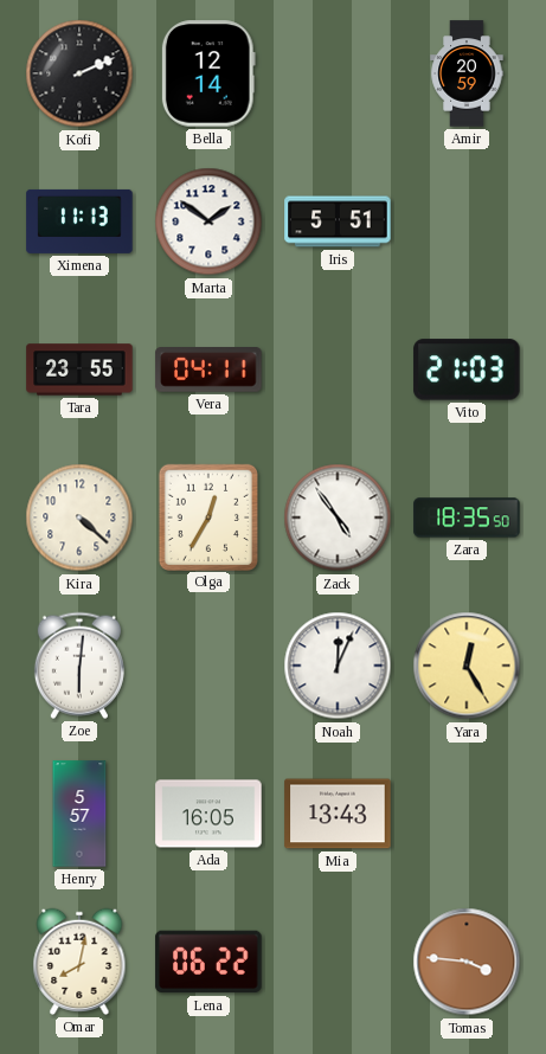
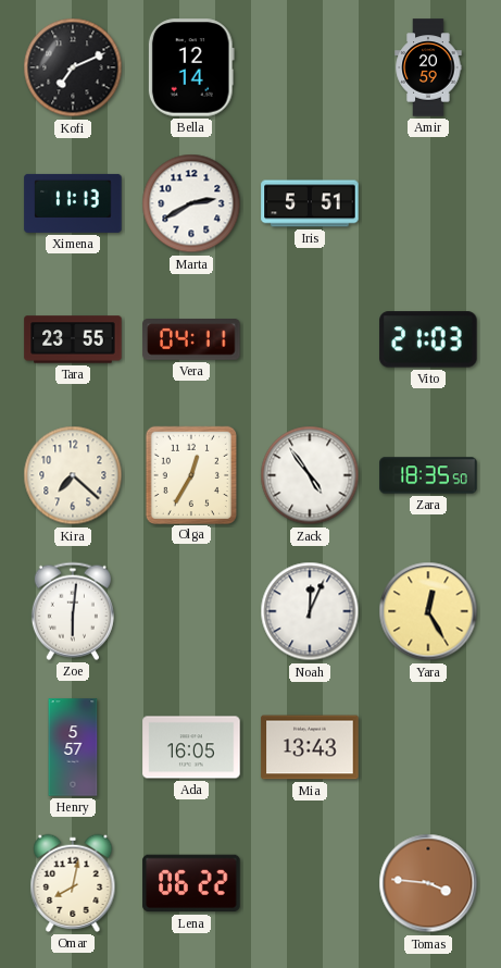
Kofi: 2:11 -> 7:11 (73, 67)
Marta: 1:51 -> 2:40 (191, 203)
Kira: 4:22 -> 7:22 (73, 475)
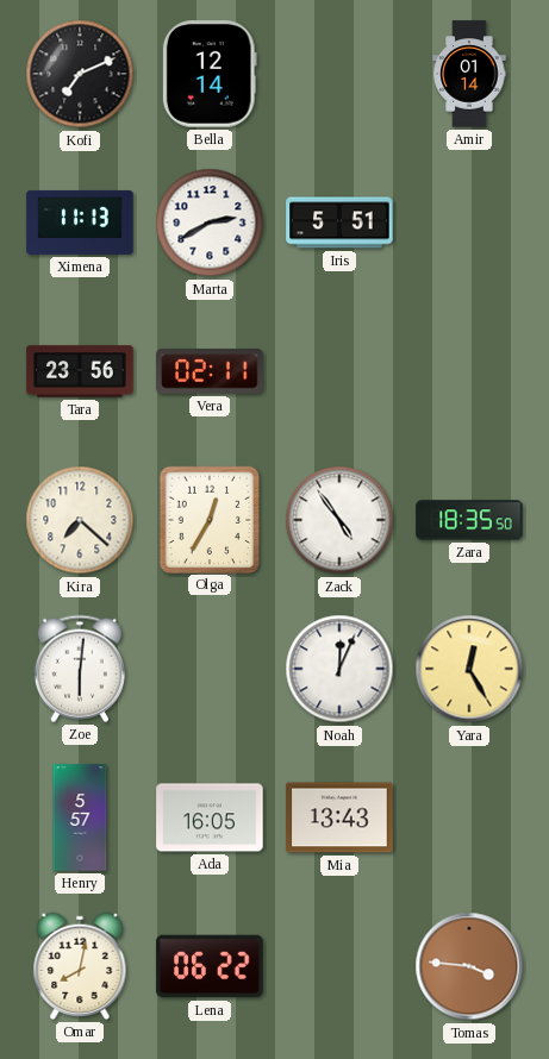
Amir: 20:59 -> 01:14 (469, 74)
Tara: 23:55 -> 23:56 (80, 371)
Vera: 04:11 -> 02:11 (210, 372)
Vito: 21:03 -> none (428, 339)
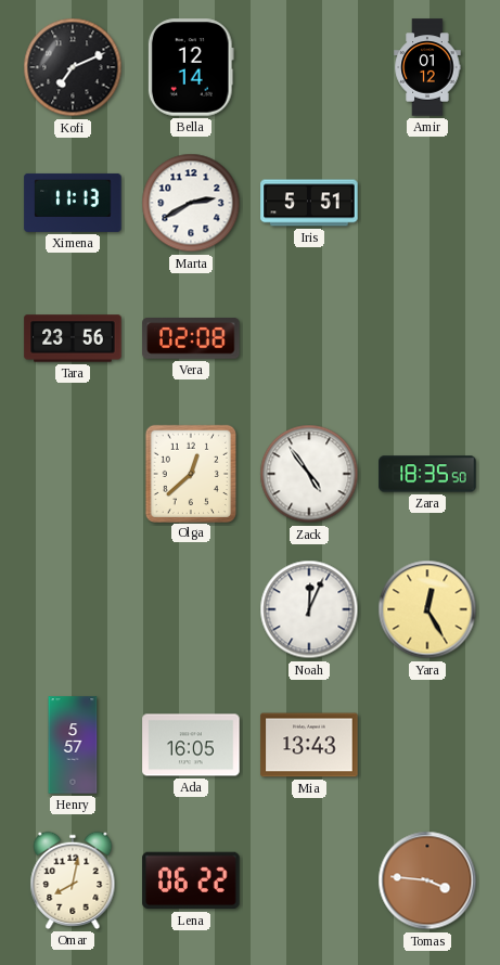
Amir: 01:14 -> 01:12 (427, 67)
Vera: 02:11 -> 02:08 (191, 339)
Kira: 7:22 -> none (80, 520)
Olga: 12:35 -> 12:38 (190, 473)
Zoe: 6:01 -> none (80, 669)
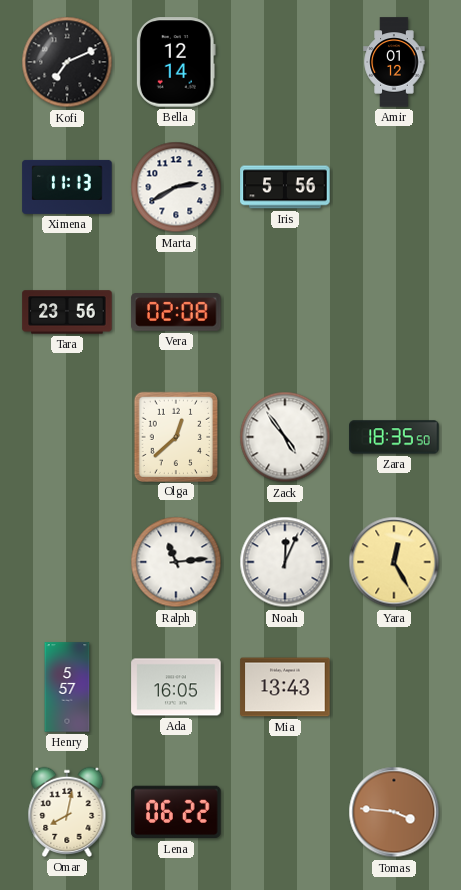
Iris: 5:51 -> 5:56 (285, 187)
Ralph: none -> 11:14 (176, 562)
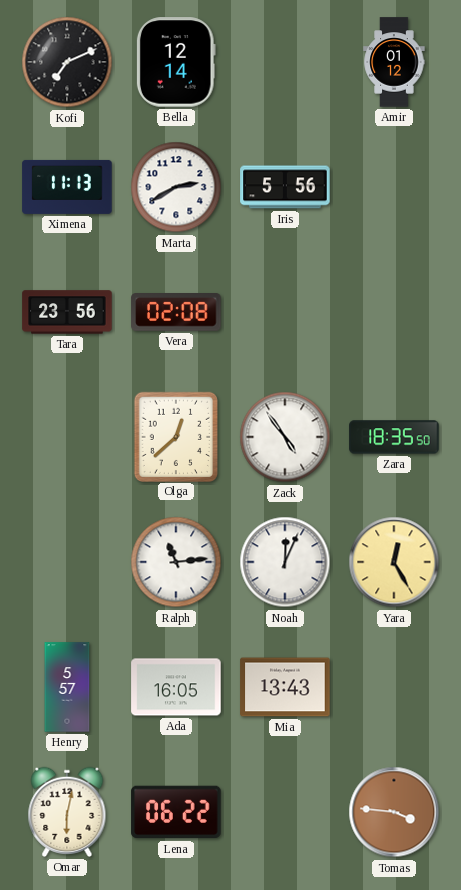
Omar: 8:02 -> 6:02 (67, 812)
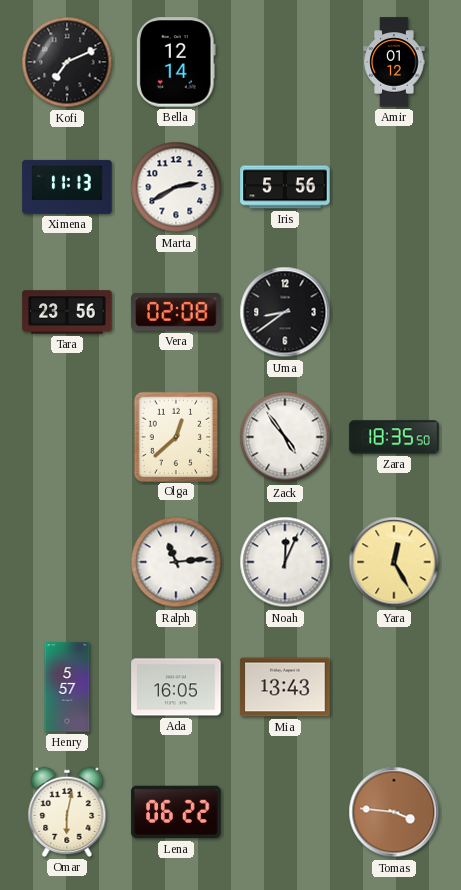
Uma: none -> 8:39 (285, 312)
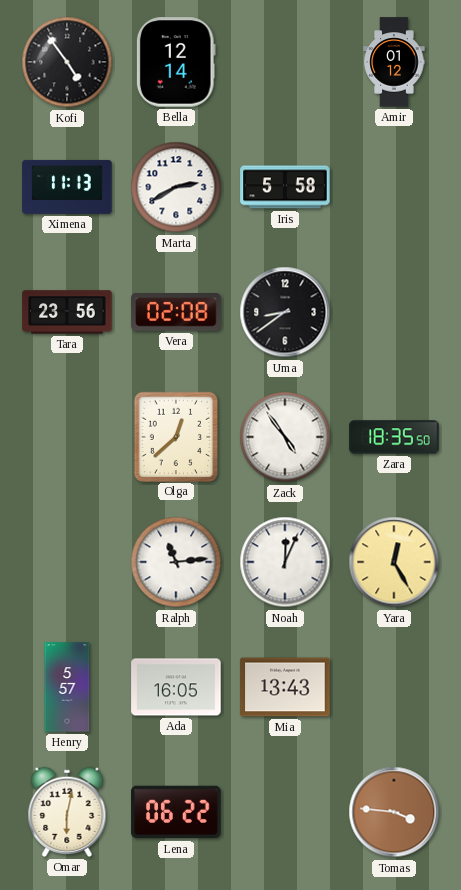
Kofi: 7:11 -> 4:54 (67, 62)
Iris: 5:56 -> 5:58 (285, 187)
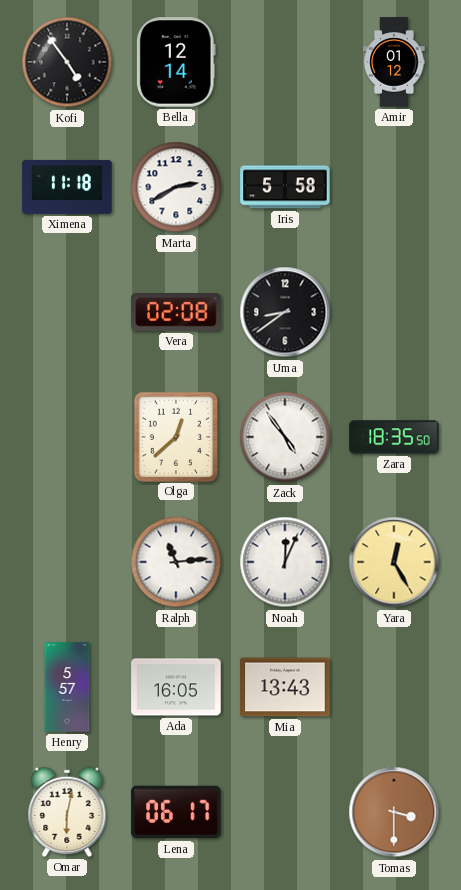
Ximena: 11:13 -> 11:18 (67, 187)
Tara: 23:56 -> none (67, 312)
Lena: 06:22 -> 06:17 (176, 812)
Tomas: 3:46 -> 3:30 (394, 812)
